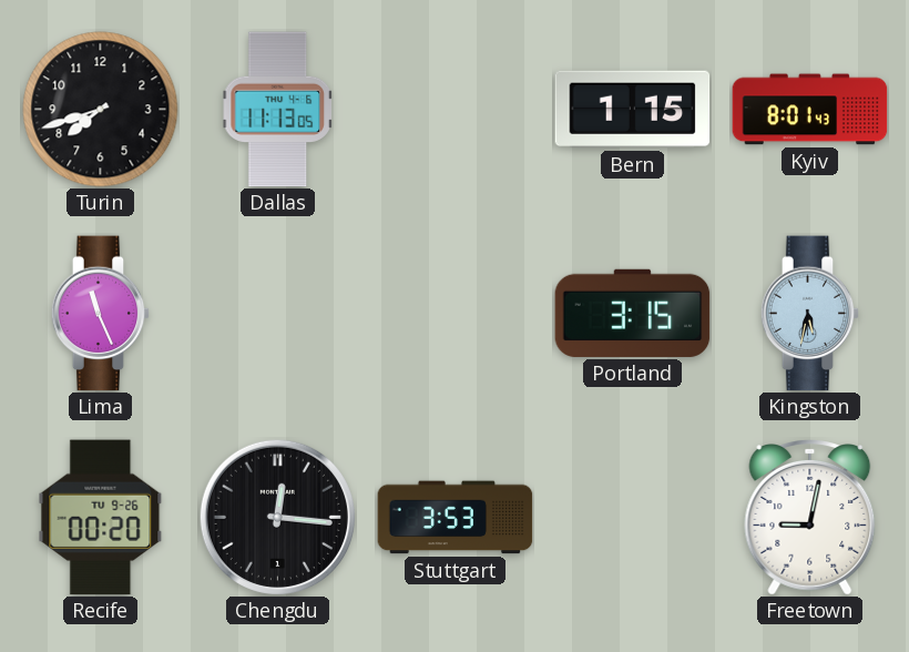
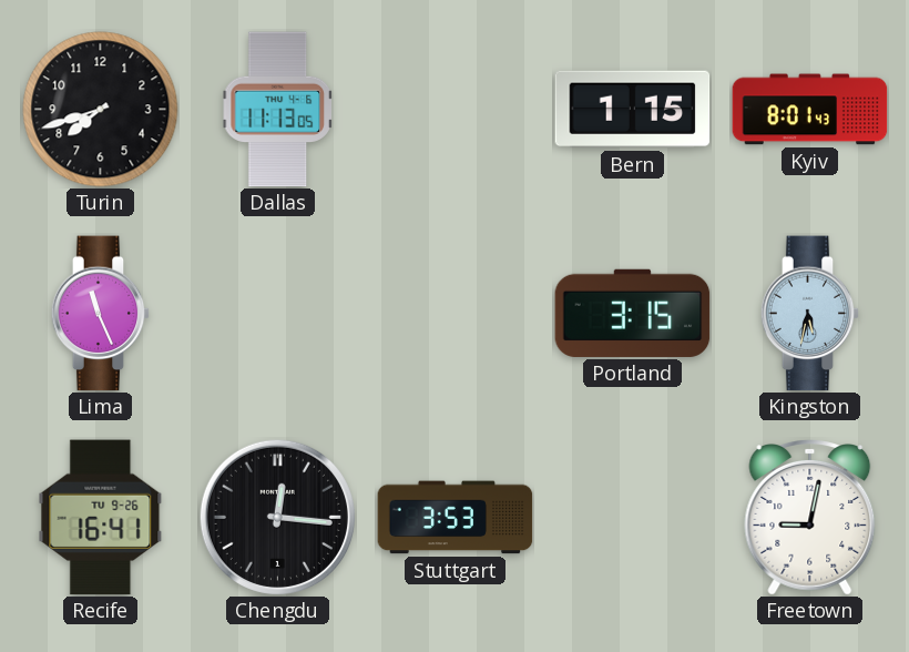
Recife: 00:20 -> 16:41 (101, 518)
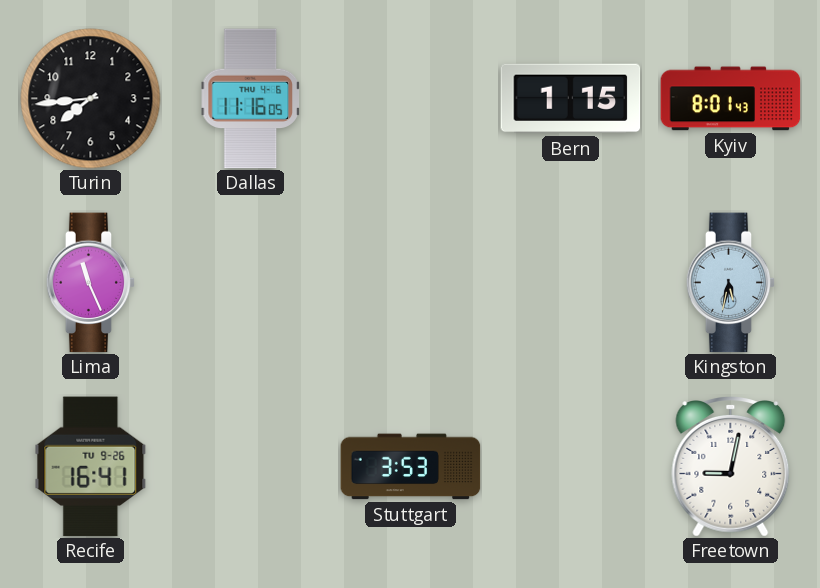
Turin: 7:42 -> 7:44 (91, 99)
Dallas: 11:13 -> 11:16 (250, 99)
Portland: 3:15 -> none (633, 313)
Chengdu: 12:16 -> none (277, 517)
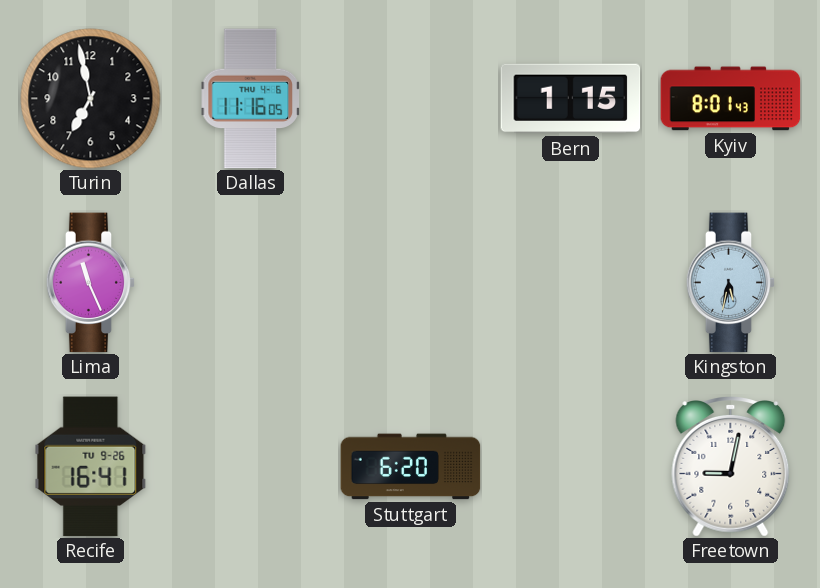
Turin: 7:44 -> 6:58 (91, 99)
Stuttgart: 3:53 -> 6:20 (411, 467)
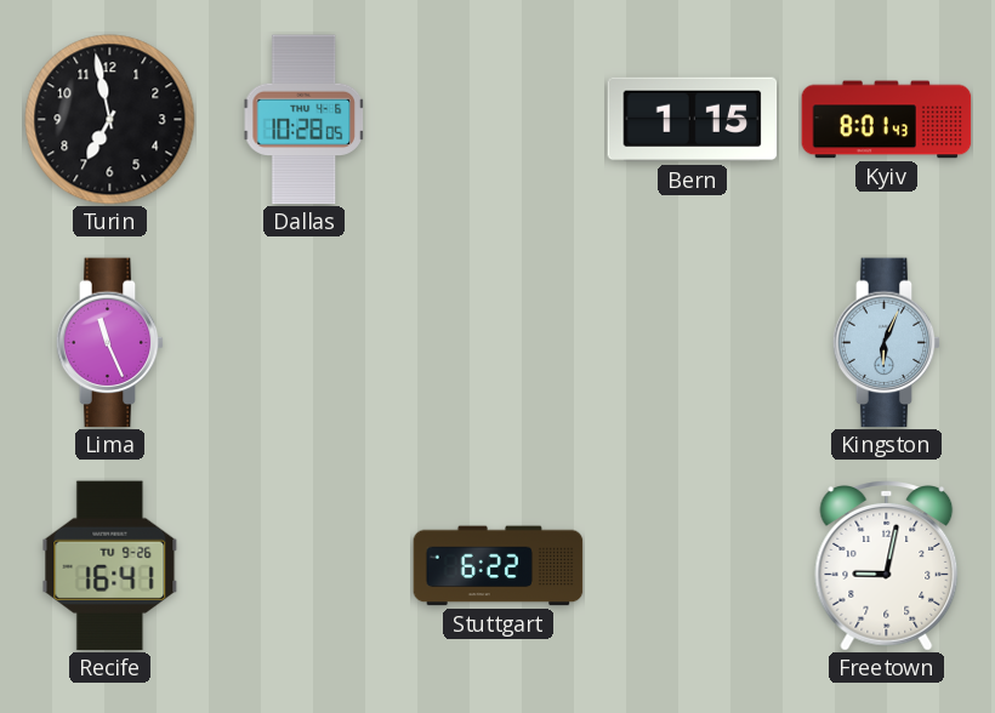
Dallas: 11:16 -> 10:28 (303, 120)
Kingston: 5:32 -> 6:04 (887, 343)
Stuttgart: 6:20 -> 6:22 (499, 566)
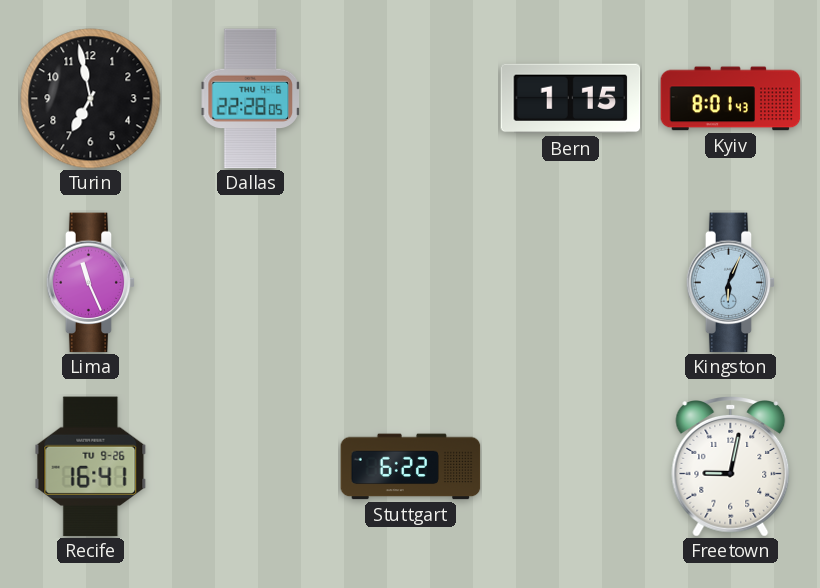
Dallas: 10:28 -> 22:28 (250, 99)
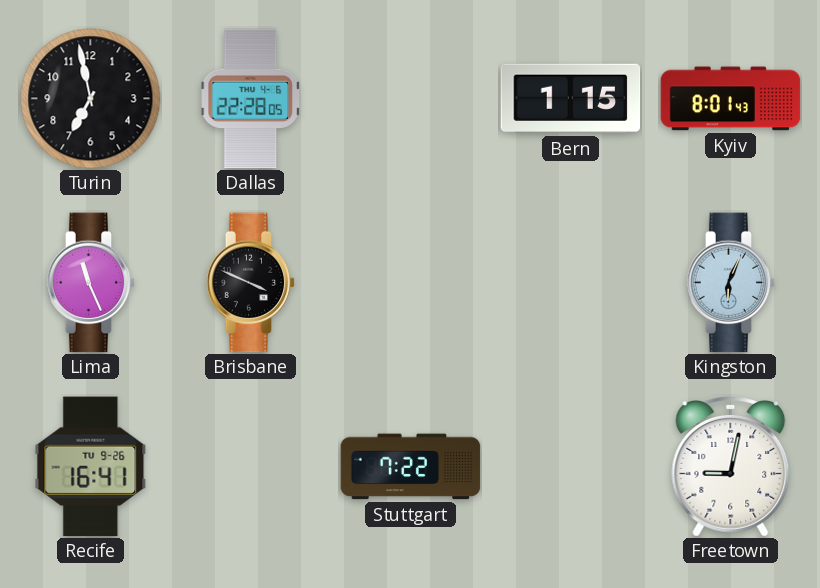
Brisbane: none -> 3:49 (251, 283)
Stuttgart: 6:22 -> 7:22 (411, 467)
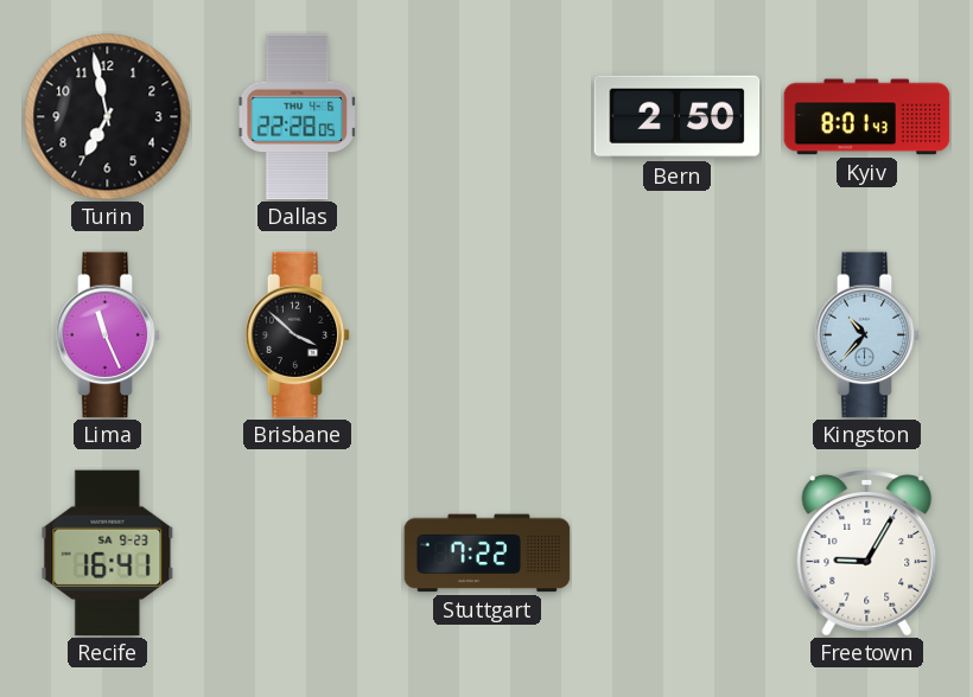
Bern: 1:15 -> 2:50 (678, 117)
Brisbane: 3:49 -> 3:52 (298, 335)
Kingston: 6:04 -> 10:37 (867, 335)
Recife date: TU 9-26 -> SA 9-23 (108, 554)
Freetown: 9:02 -> 9:05 (867, 554)
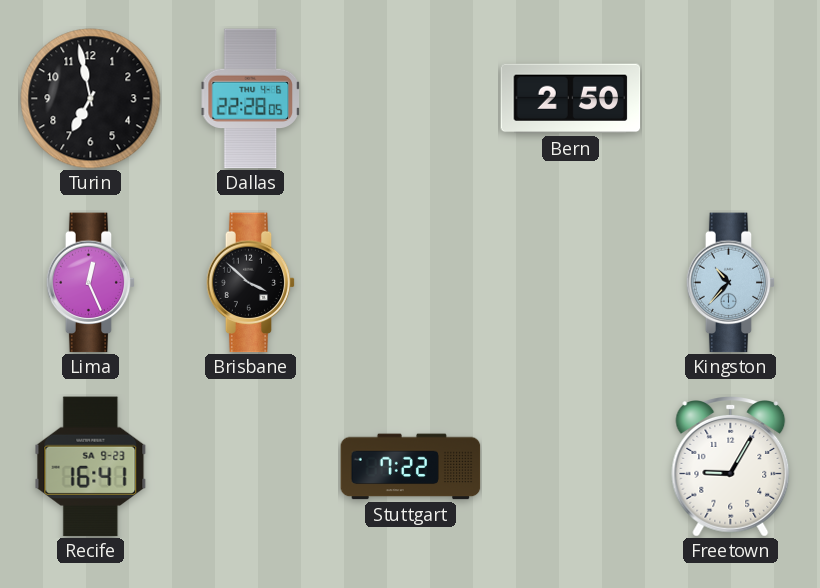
Kyiv: 8:01 -> none (867, 117)
Lima: 11:26 -> 12:26 (91, 283)
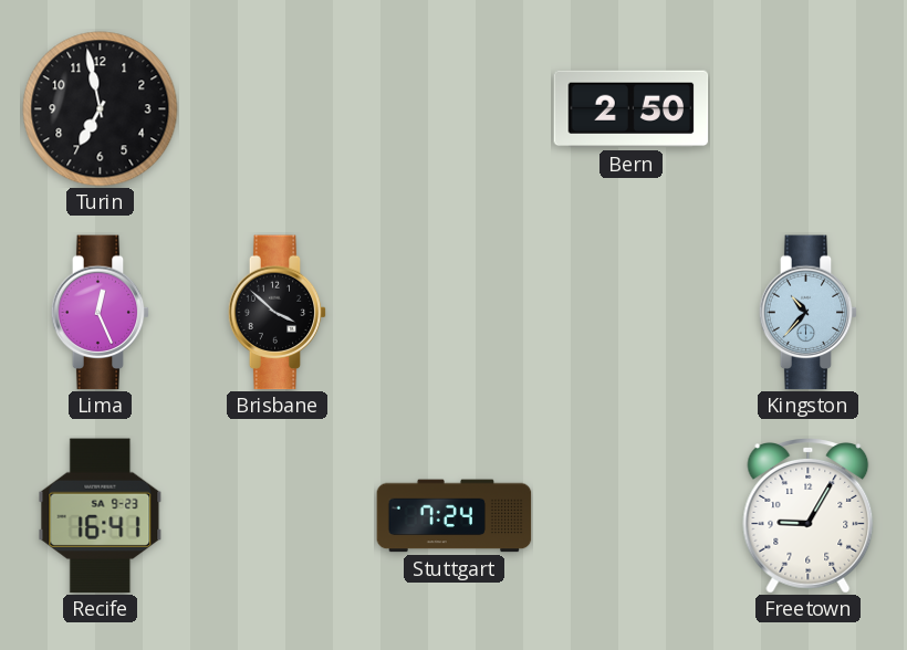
Dallas: 22:28 -> none (250, 99)
Stuttgart: 7:22 -> 7:24 (455, 516)
